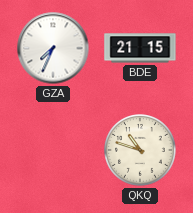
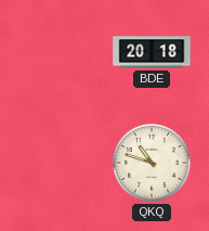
GZA: 7:34 -> none (53, 48)
BDE: 21:15 -> 20:18 (152, 52)
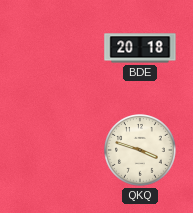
QKQ: 10:48 -> 3:48 (141, 151)
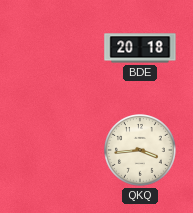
QKQ: 3:48 -> 3:44 (141, 151)
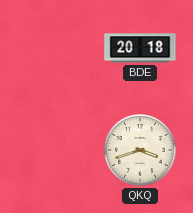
QKQ: 3:44 -> 3:42 (141, 151)
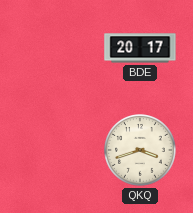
BDE: 20:18 -> 20:17 (140, 48)
